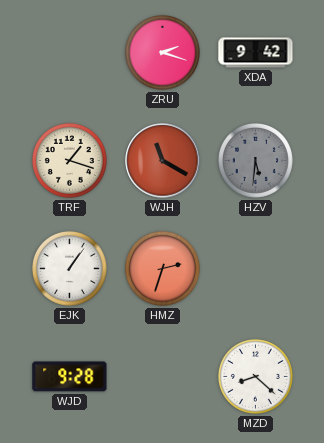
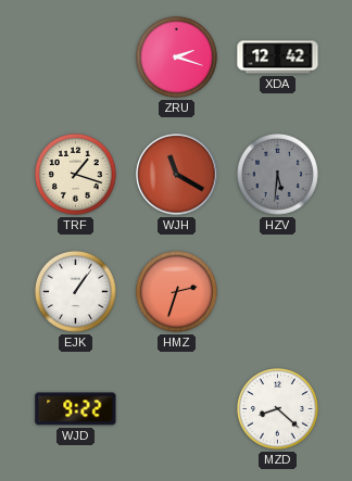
XDA: 9:42 -> 12:42 (278, 58)
WJD: 9:28 -> 9:22 (76, 409)
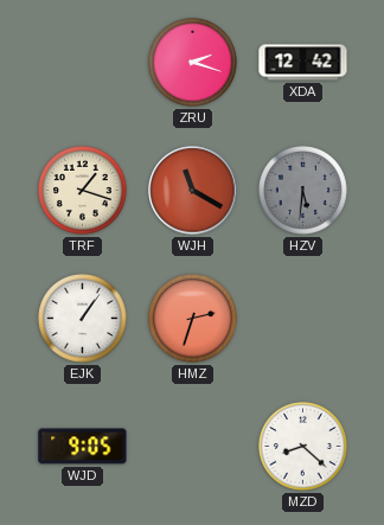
WJD: 9:22 -> 9:05 (83, 447)
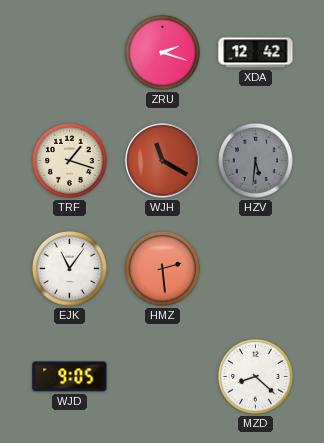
EJK: 1:06 -> 11:06 (69, 268)
HMZ: 2:33 -> 2:29 (162, 268)
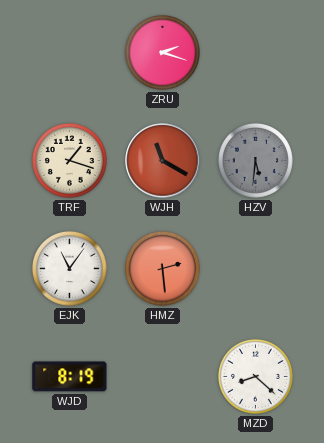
XDA: 12:42 -> none (256, 53)
WJD: 9:05 -> 8:19 (70, 377)
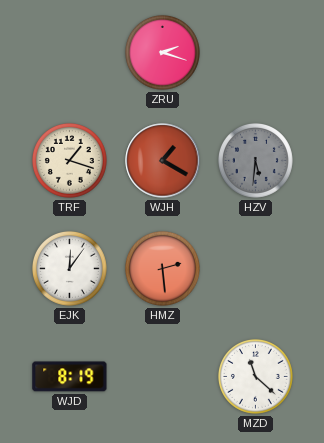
WJH: 11:20 -> 1:20 (163, 161)
EJK: 11:06 -> 12:06 (69, 268)
MZD: 8:22 -> 11:22 (255, 376)
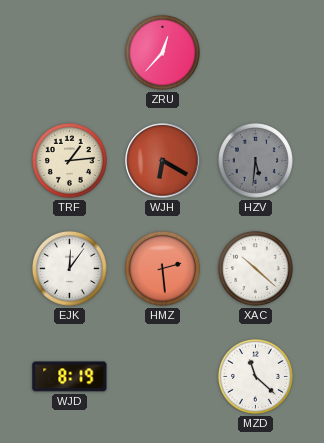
ZRU: 2:18 -> 12:37 (162, 52)
TRF: 1:18 -> 1:14 (69, 160)
WJH: 1:20 -> 6:20 (163, 161)
XAC: none -> 10:22 (255, 268)
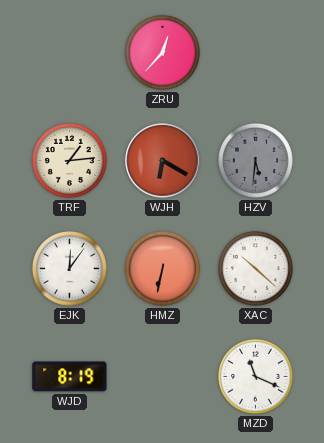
HMZ: 2:29 -> 6:32 (162, 268)
MZD: 11:22 -> 11:19 (255, 376)
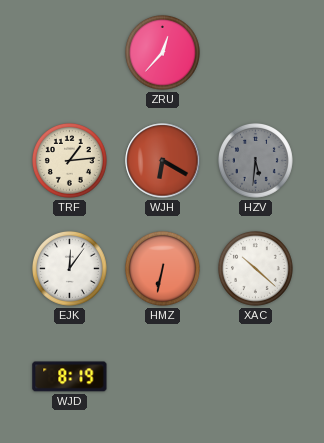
MZD: 11:19 -> none (255, 376)
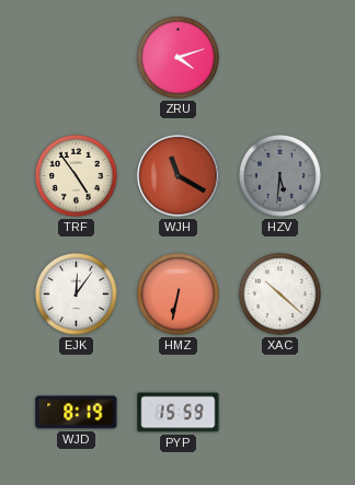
ZRU: 12:37 -> 4:12 (177, 57)
TRF: 1:14 -> 4:54 (76, 175)
WJH: 6:20 -> 11:20 (179, 176)
PYP: none -> 15:59 (179, 413)
